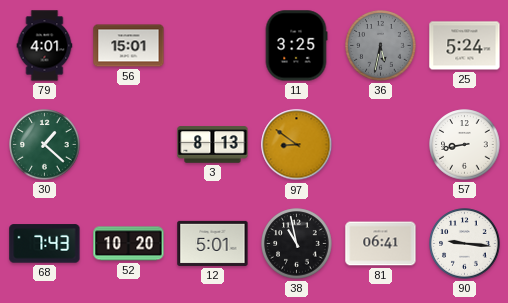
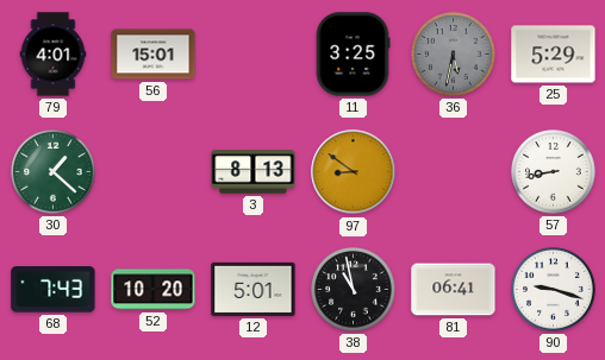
25: 5:24 -> 5:29 (554, 55)
90: 9:16 -> 9:18 (554, 290)
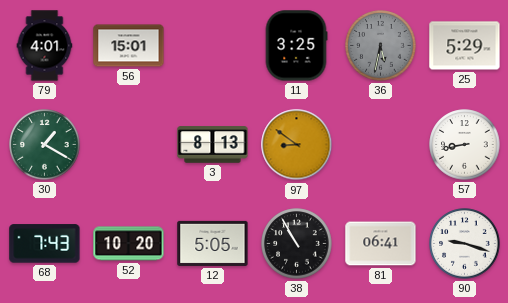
30: 1:22 -> 1:20 (45, 145)
12: 5:01 -> 5:05 (213, 243)
38: 10:58 -> 10:55 (297, 244)
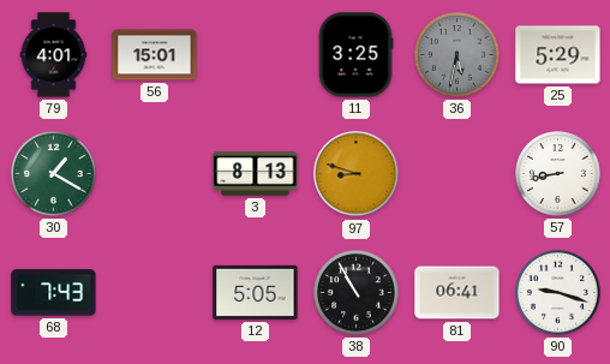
97: 8:51 -> 8:48 (357, 174)
52: 10:20 -> none (129, 244)
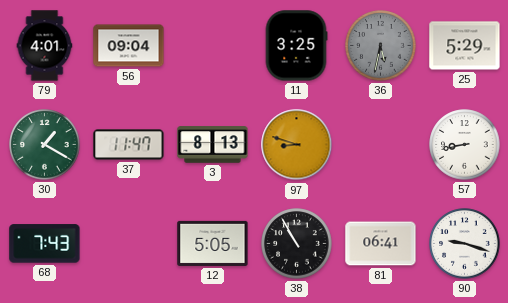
56: 15:01 -> 09:04 (129, 46)
37: none -> 11:47 (129, 145)
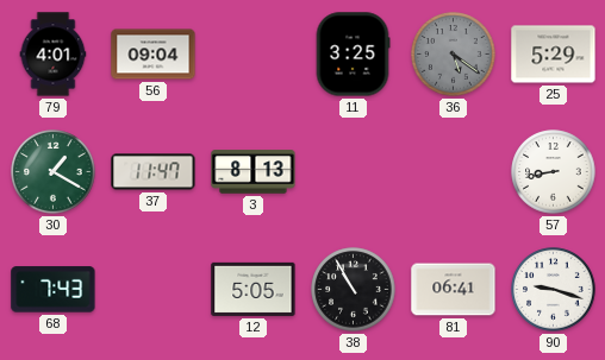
36: 5:32 -> 5:21 (454, 55)
97: 8:48 -> none (297, 145)
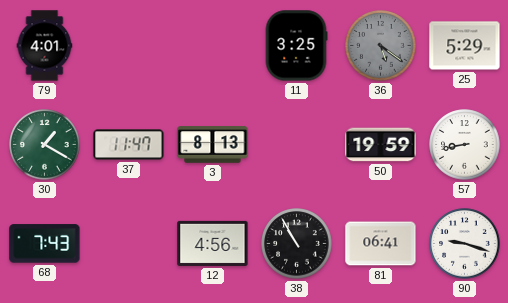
56: 09:04 -> none (154, 55)
50: none -> 19:59 (381, 145)
12: 5:05 -> 4:56 (213, 243)
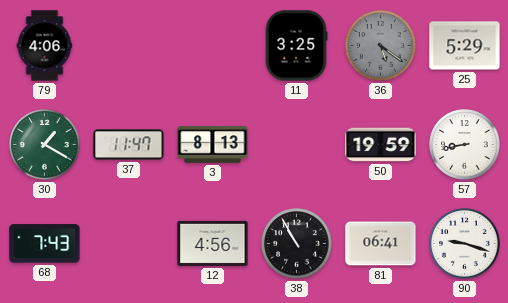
79: 4:01 -> 4:06 (45, 46)
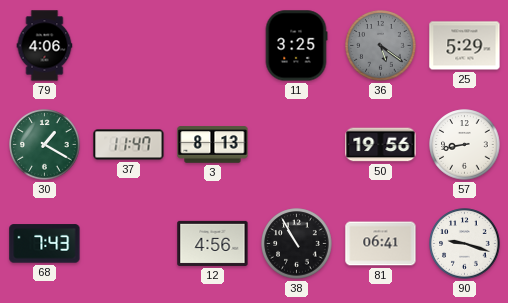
50: 19:59 -> 19:56 (381, 145)
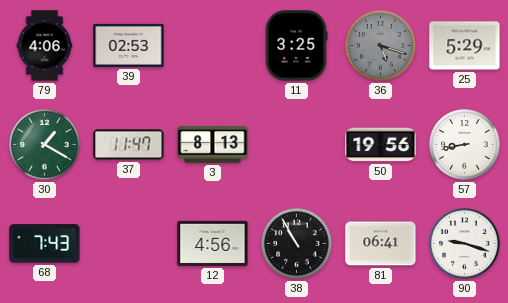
39: none -> 02:53 (129, 45)
36: 5:21 -> 5:18 (381, 46)
